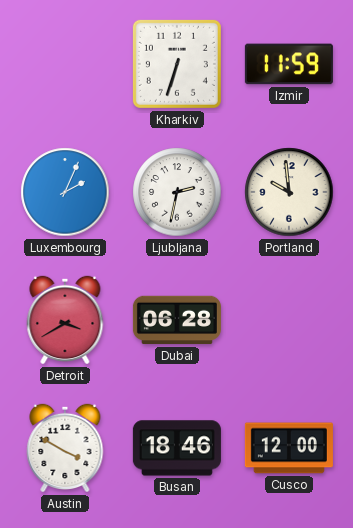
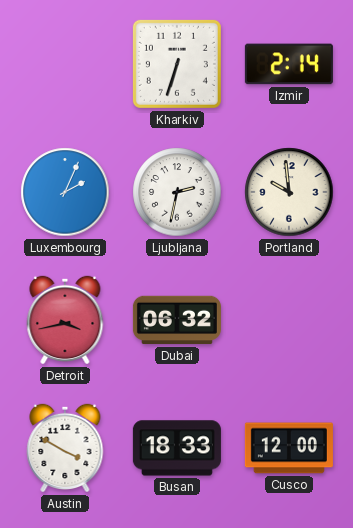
Izmir: 11:59 -> 2:14 (289, 64)
Detroit: 3:40 -> 3:43 (65, 320)
Dubai: 06:28 -> 06:32 (177, 320)
Busan: 18:46 -> 18:33 (177, 448)
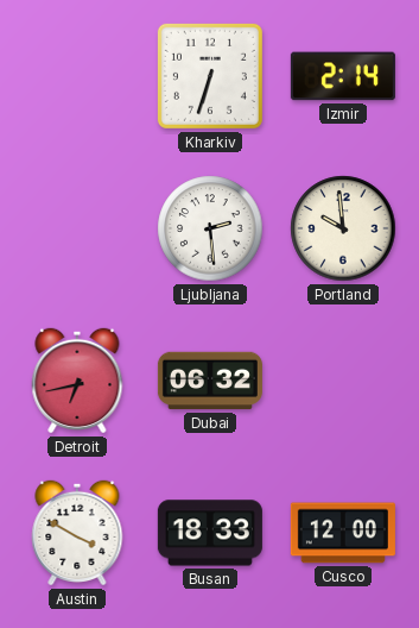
Luxembourg: 2:04 -> none (65, 192)
Ljubljana: 2:32 -> 2:29 (210, 228)
Detroit: 3:43 -> 6:43 (77, 381)
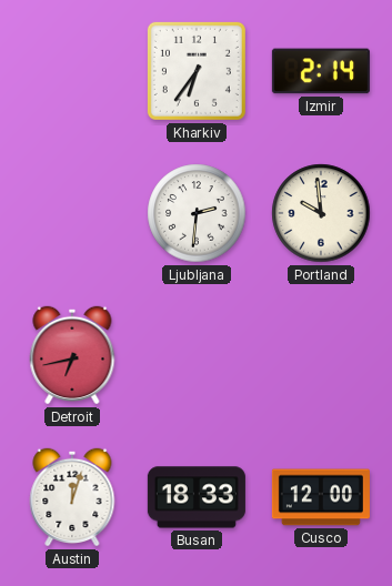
Kharkiv: 6:33 -> 6:36 (197, 71)
Ljubljana: 2:29 -> 2:31 (197, 213)
Dubai: 06:32 -> none (210, 381)
Austin: 3:50 -> 12:03 (72, 497)
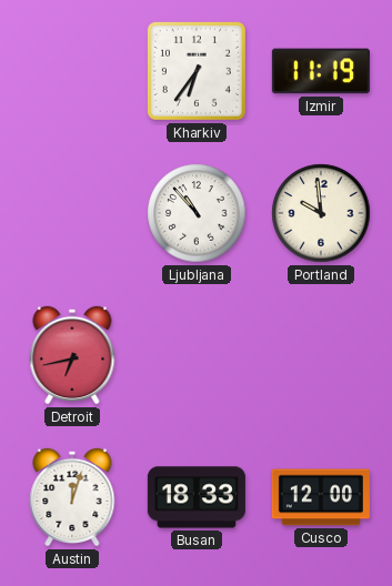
Izmir: 2:14 -> 11:19 (321, 71)
Ljubljana: 2:31 -> 10:53 (197, 213)
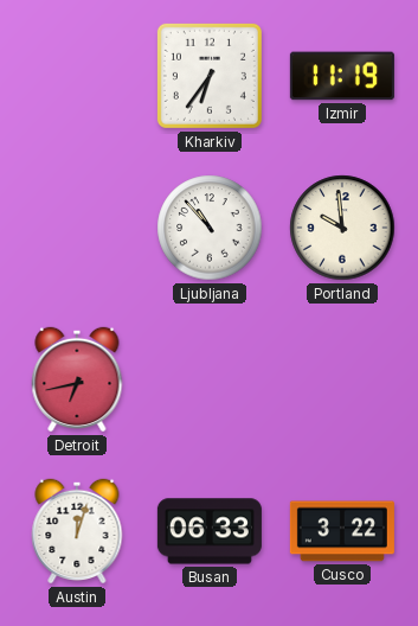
Busan: 18:33 -> 06:33 (210, 531)
Cusco: 12:00 -> 3:22 (342, 531)
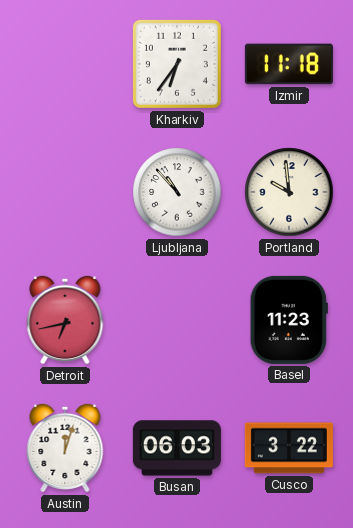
Izmir: 11:19 -> 11:18 (289, 64)
Basel: none -> 11:23 (289, 320)
Busan: 06:33 -> 06:03 (177, 448)
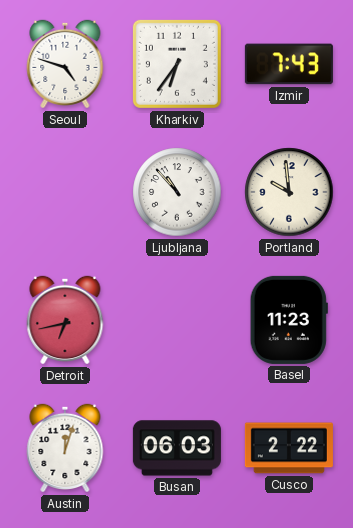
Seoul: none -> 4:48 (65, 64)
Izmir: 11:18 -> 7:43 (289, 64)
Cusco: 3:22 -> 2:22 (289, 448)
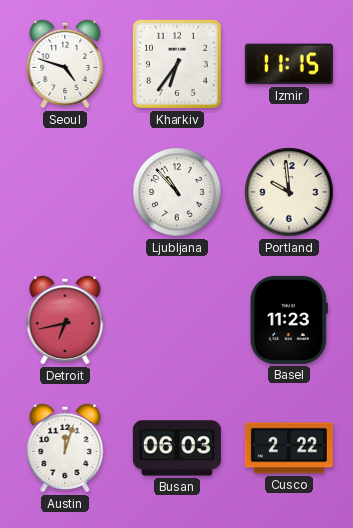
Izmir: 7:43 -> 11:15 (289, 64)
